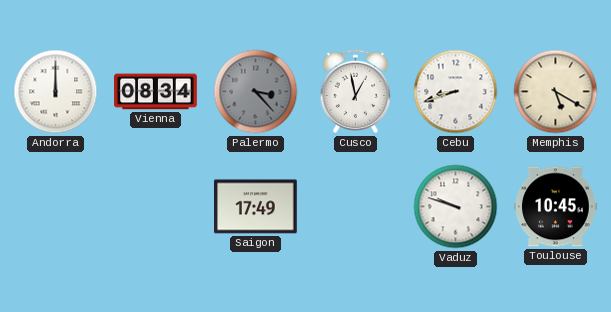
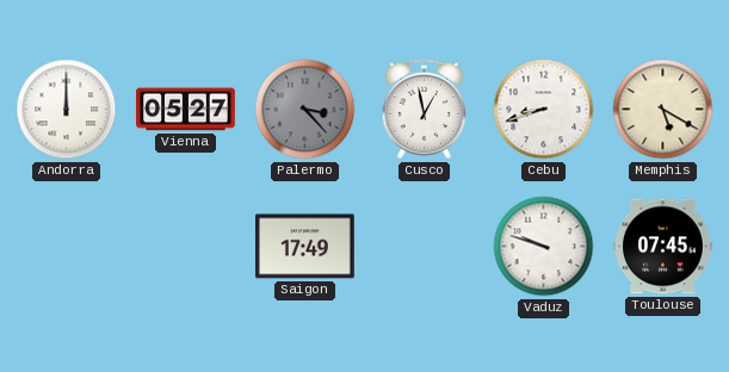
Vienna: 08:34 -> 05:27 (186, 110)
Toulouse: 10:45 -> 07:45 (663, 247)
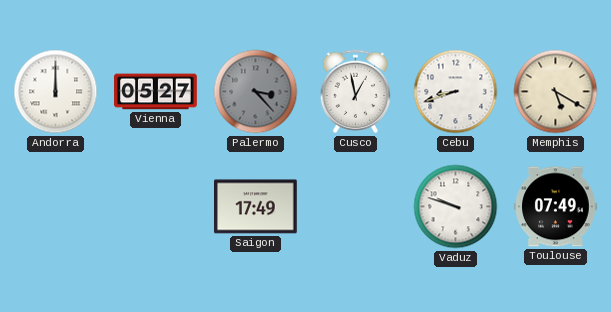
Toulouse: 07:45 -> 07:49 (556, 207)
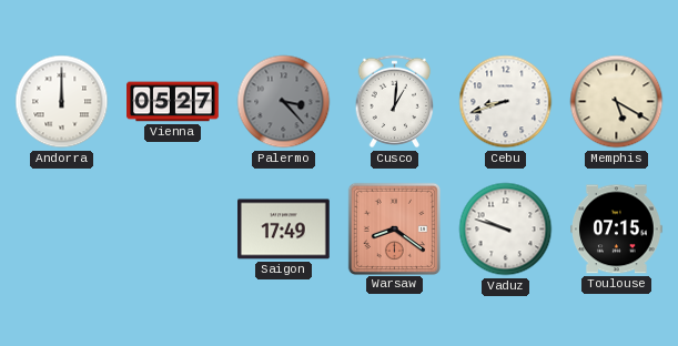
Cusco: 12:58 -> 1:01 (395, 102)
Warsaw: none -> 8:21 (394, 228)
Toulouse: 07:49 -> 07:15 (617, 230)
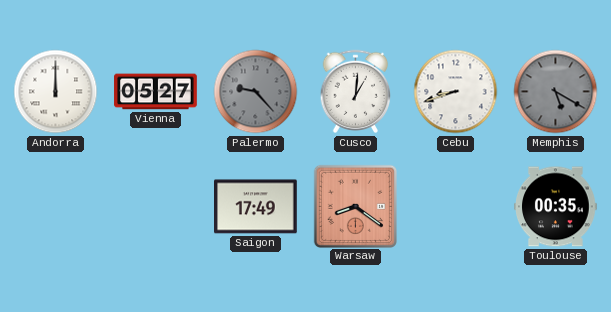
Palermo: 3:23 -> 9:23 (256, 92)
Memphis dial: cream -> grey (556, 92)
Vaduz: 9:48 -> none (506, 230)
Toulouse: 07:15 -> 00:35 (556, 207)
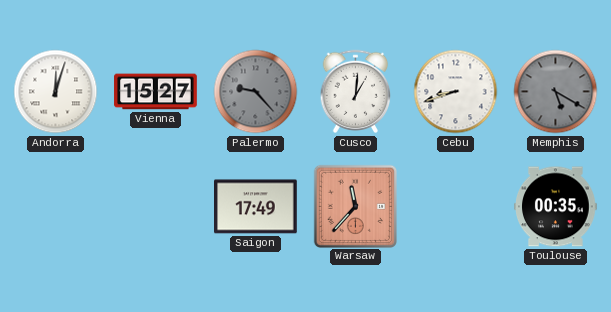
Andorra: 12:00 -> 12:03 (56, 92)
Vienna: 05:27 -> 15:27 (156, 92)
Warsaw: 8:21 -> 11:37 (355, 206)
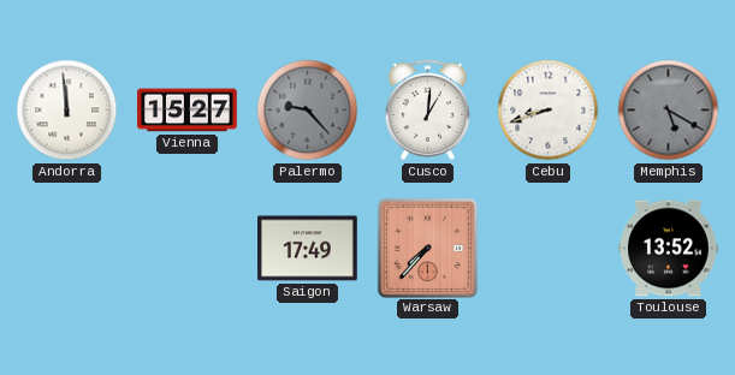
Andorra: 12:03 -> 11:59 (67, 111)
Warsaw: 11:37 -> 7:37 (427, 248)
Toulouse: 00:35 -> 13:52 (669, 249)
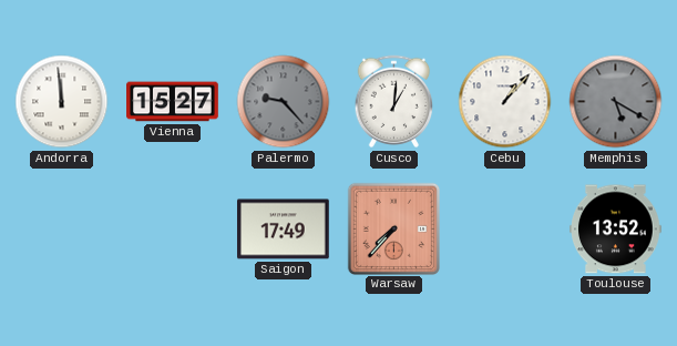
Cebu: 8:42 -> 1:07 (505, 102)
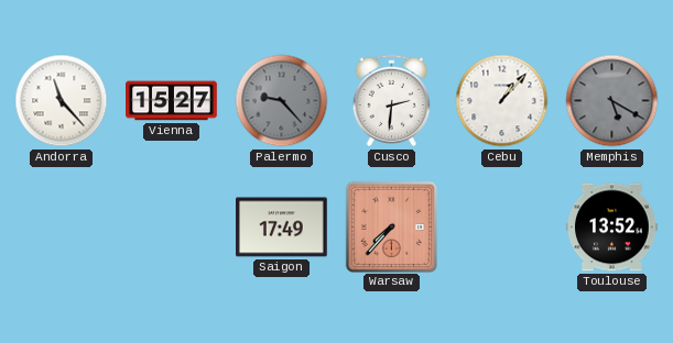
Andorra: 11:59 -> 11:23 (62, 101)
Cusco: 1:01 -> 2:31 (392, 101)
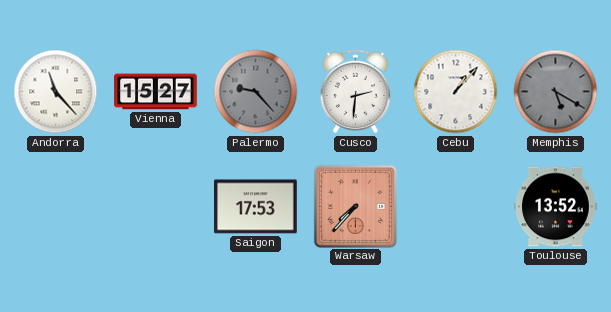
Saigon: 17:49 -> 17:53 (256, 207)
